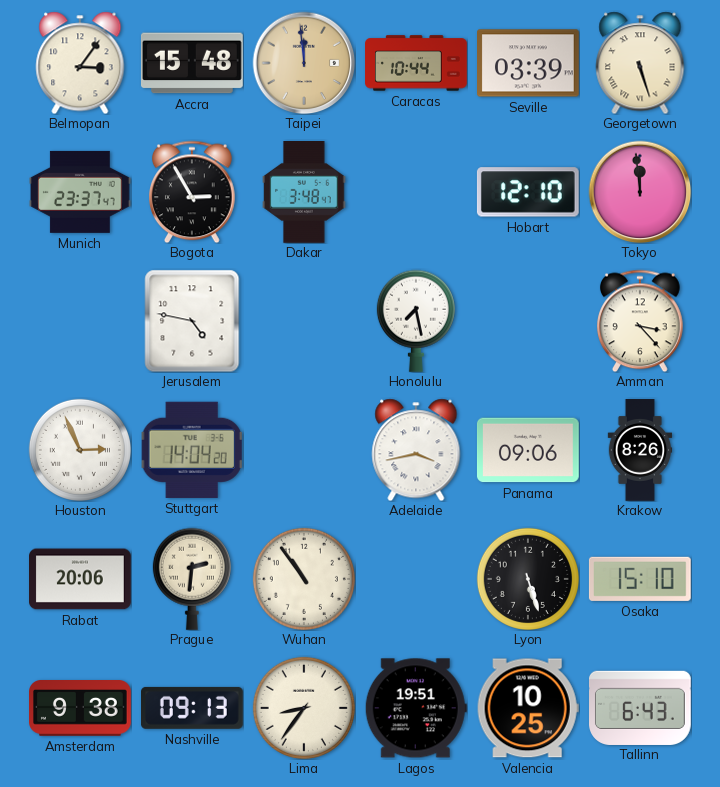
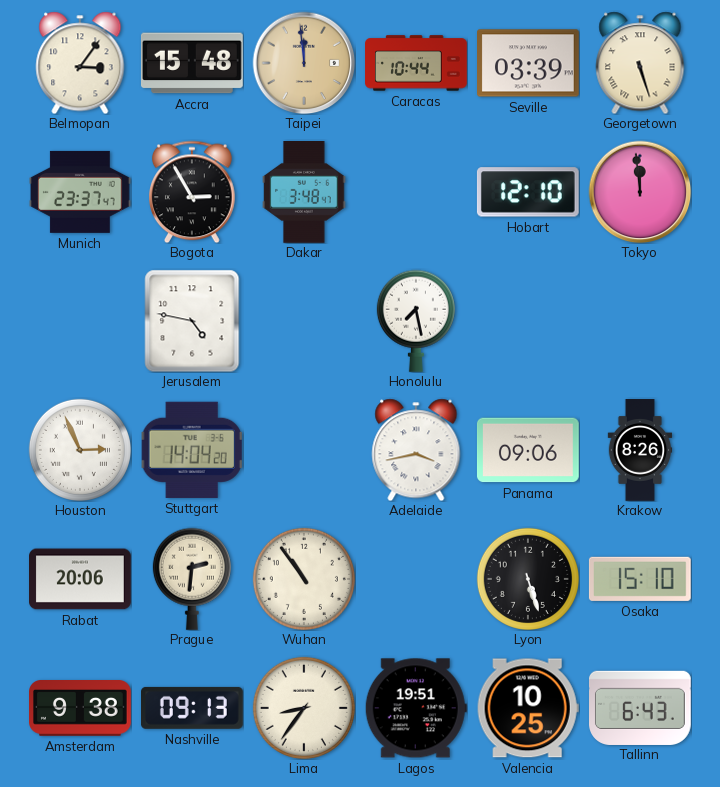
Amman: 3:23 -> none (641, 321)
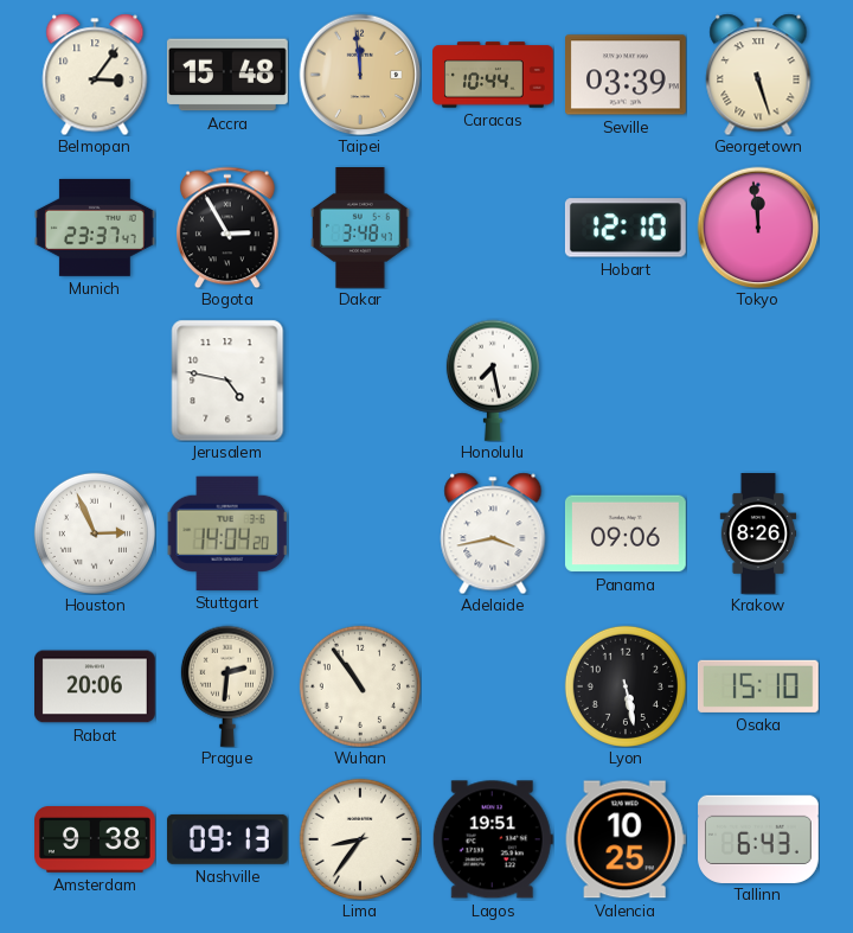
Lyon: 5:27 -> 5:28 (626, 686)
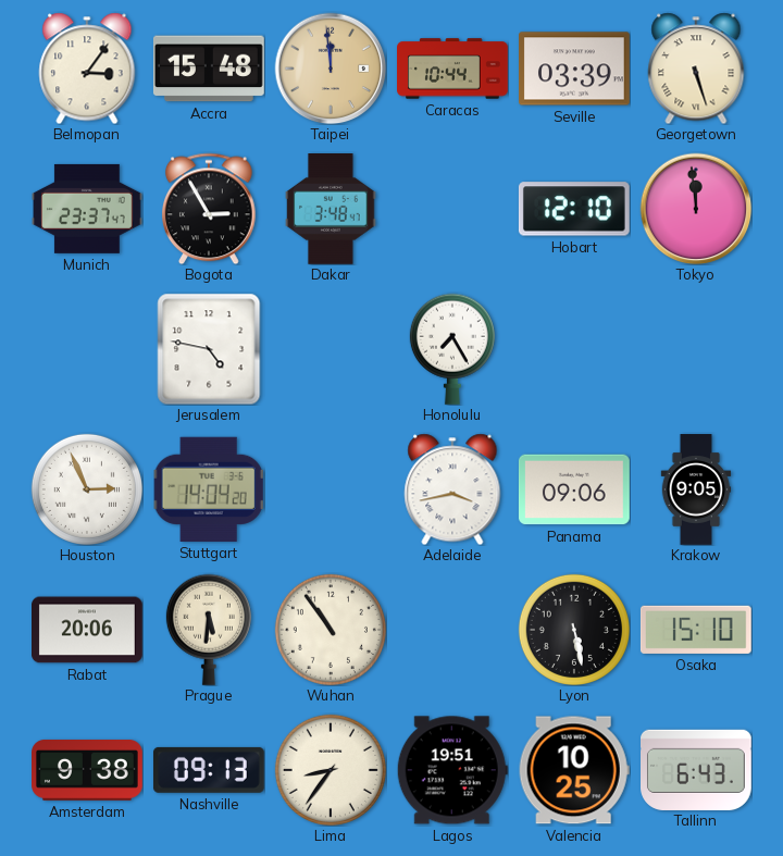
Honolulu: 7:28 -> 7:25 (452, 349)
Krakow: 8:26 -> 9:05 (696, 489)
Prague: 2:31 -> 5:31 (209, 630)
